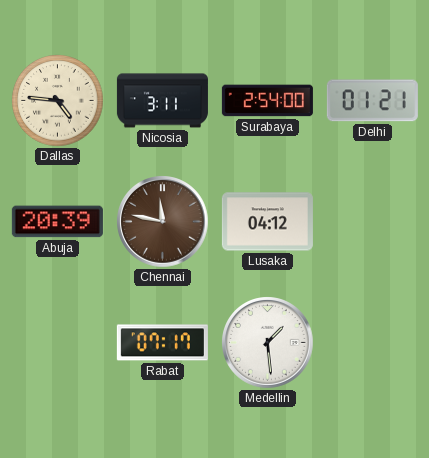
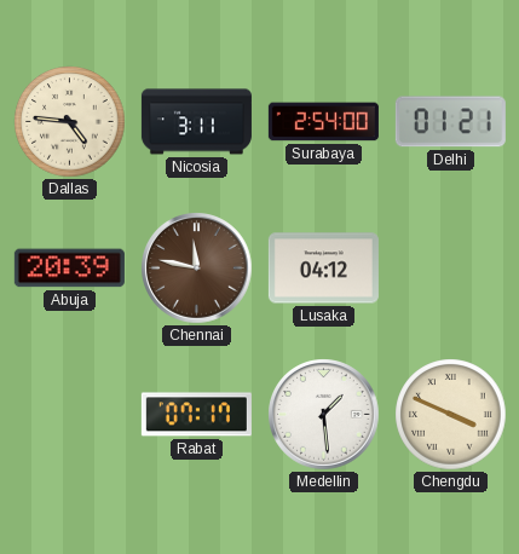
Chengdu: none -> 3:49 (451, 415)
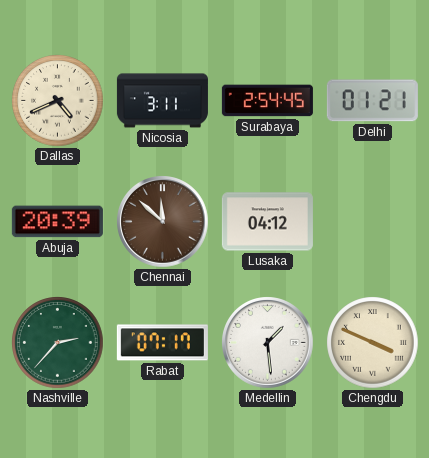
Dallas: 4:46 -> 4:41 (58, 101)
Surabaya: 2:54:00 -> 2:54:45 (267, 101)
Chennai: 11:47 -> 11:52 (163, 222)
Nashville: none -> 2:37 (58, 343)
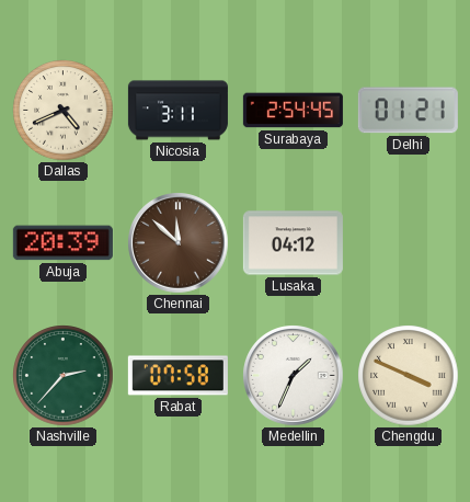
Rabat: 07:17 -> 07:58 (177, 376)
Medellin: 1:29 -> 1:34 (294, 376)
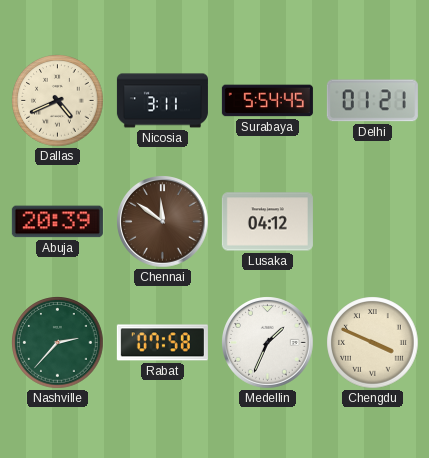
Surabaya: 2:54 -> 5:54 (267, 101)
Chennai: 11:52 -> 11:51 (163, 222)
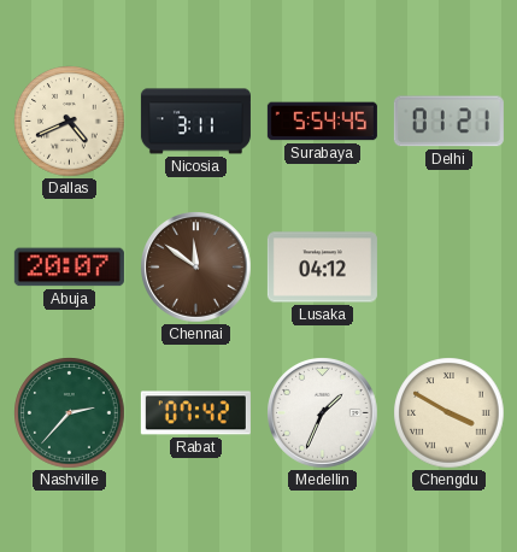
Abuja: 20:39 -> 20:07 (69, 268)
Rabat: 07:58 -> 07:42 (195, 413)
Chengdu: 3:49 -> 3:50 (450, 413)
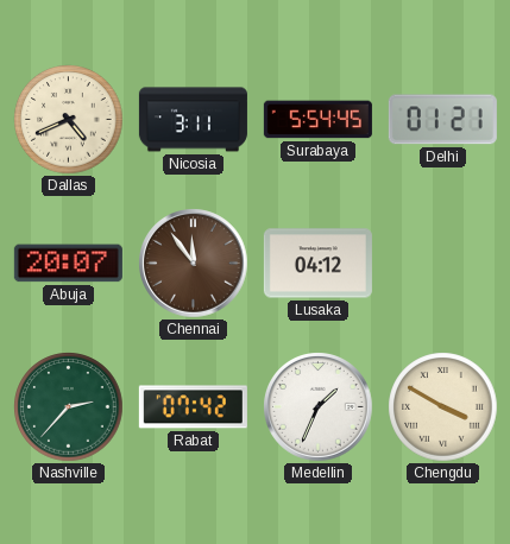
Chennai: 11:51 -> 11:54 (194, 264)
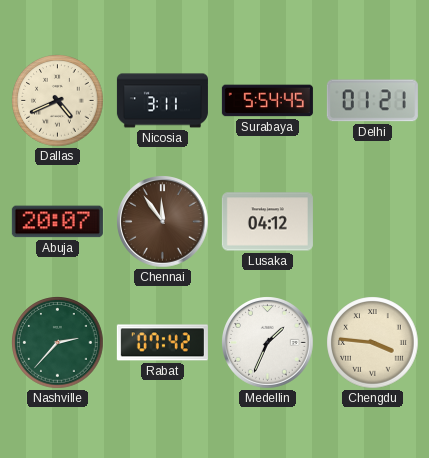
Chengdu: 3:50 -> 3:46 (373, 343)
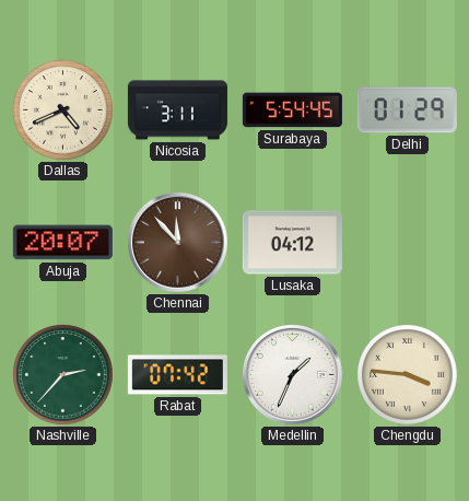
Delhi: 01:21 -> 01:29 (407, 110)
Chennai: 11:54 -> 11:53 (178, 243)
